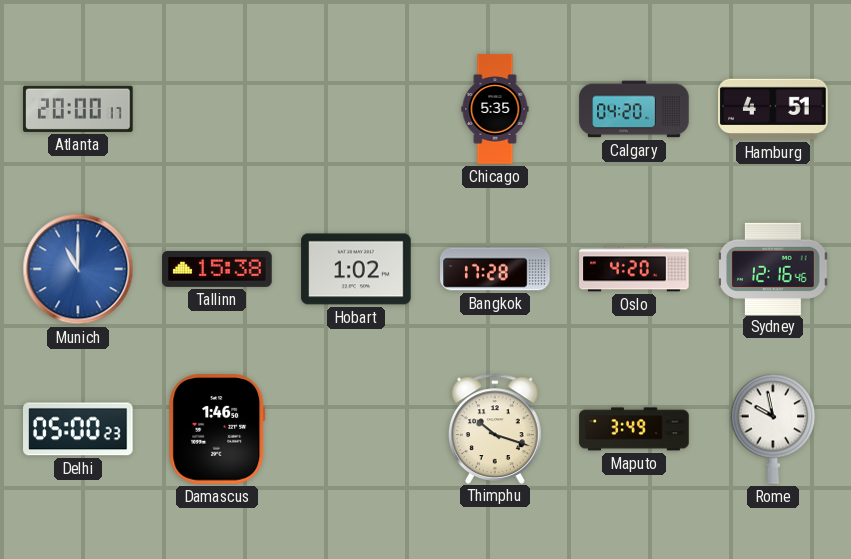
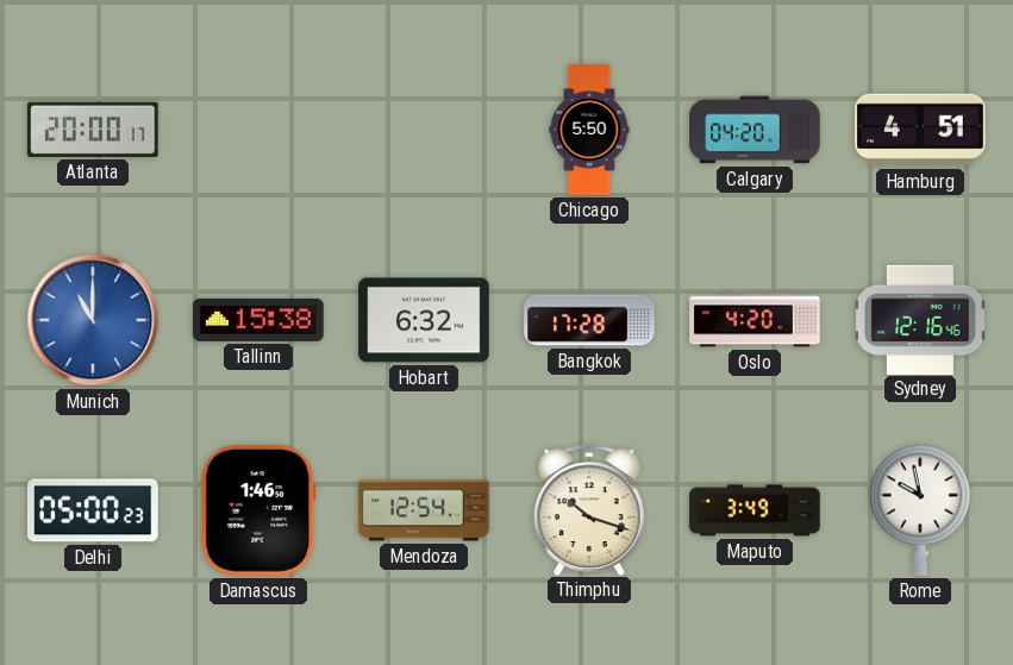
Chicago: 5:35 -> 5:50 (589, 130)
Hobart: 1:02 -> 6:32 (424, 320)
Mendoza: none -> 12:54 (424, 510)
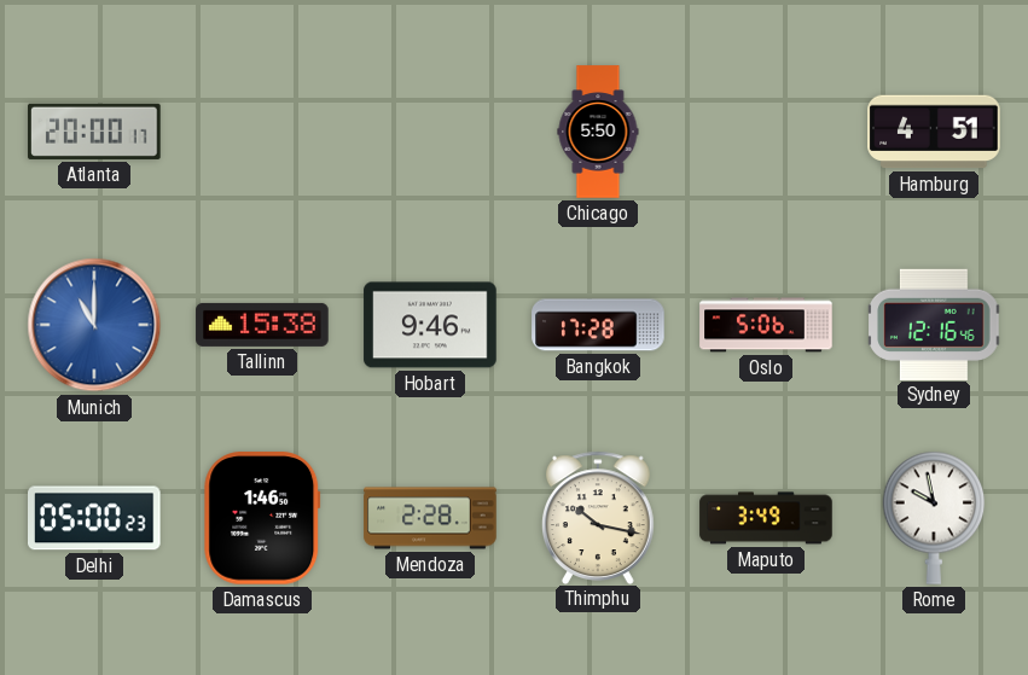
Calgary: 04:20 -> none (755, 130)
Hobart: 6:32 -> 9:46 (430, 325)
Oslo: 4:20 -> 5:06 (766, 325)
Mendoza: 12:54 -> 2:28 (430, 518)
Thimphu: 10:18 -> 10:17 (598, 517)
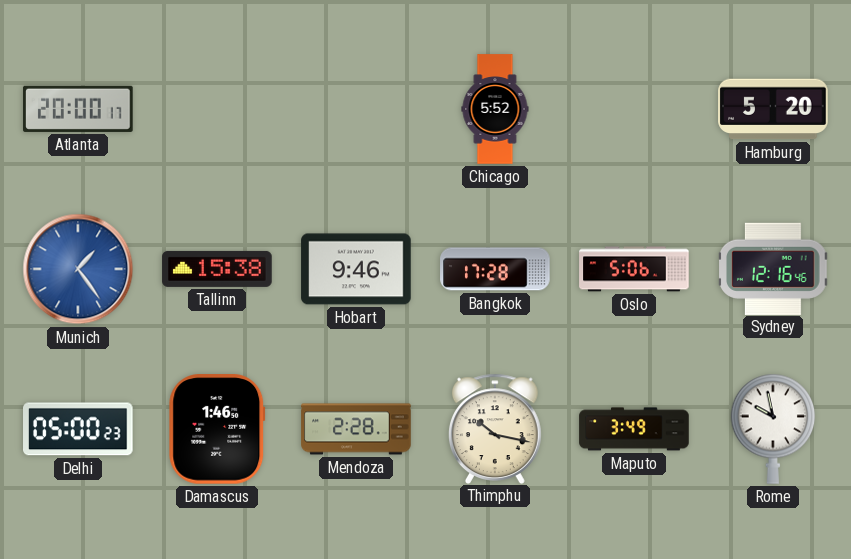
Chicago: 5:50 -> 5:52 (495, 109)
Hamburg: 4:51 -> 5:20 (773, 109)
Munich: 11:00 -> 1:24 (78, 269)
